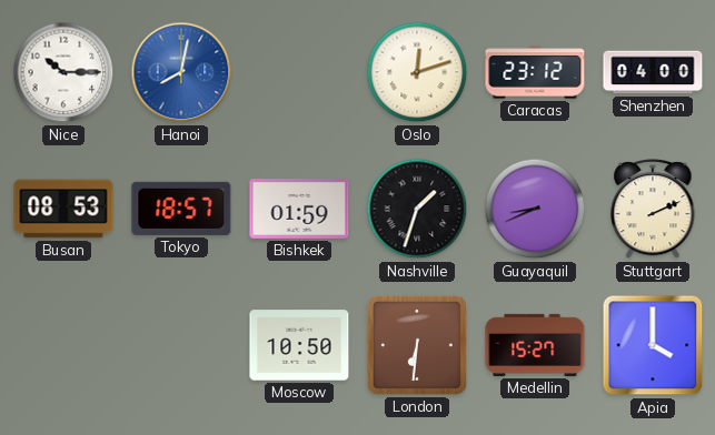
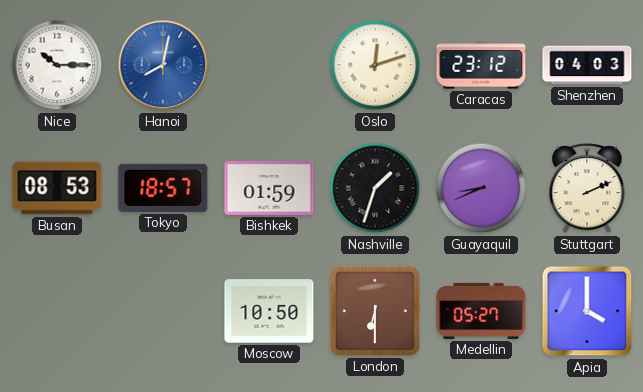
Shenzhen: 04:00 -> 04:03 (587, 65)
London: 6:31 -> 6:30 (375, 311)
Medellin: 15:27 -> 05:27 (481, 311)
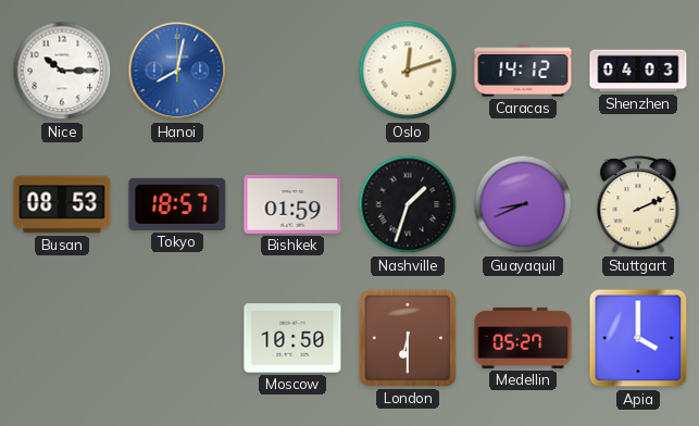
Caracas: 23:12 -> 14:12 (523, 71)
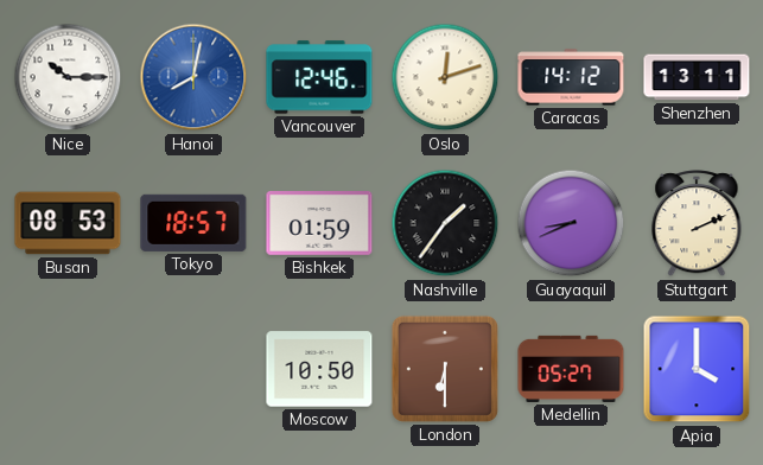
Vancouver: none -> 12:46 (319, 77)
Shenzhen: 04:03 -> 13:11 (697, 77)
Nashville: 1:33 -> 1:36 (445, 223)
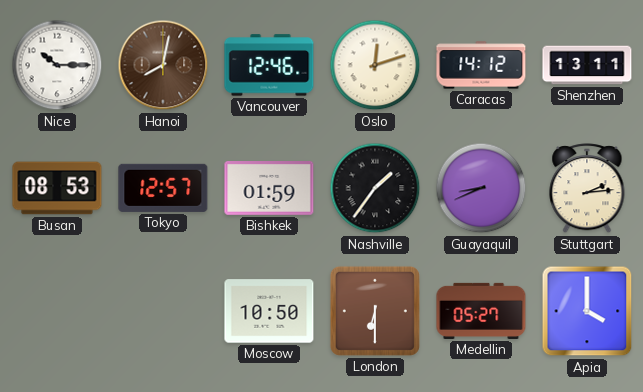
Hanoi dial: blue -> brown (163, 65)
Tokyo: 18:57 -> 12:57 (163, 188)
Stuttgart: 2:11 -> 2:14 (587, 189)
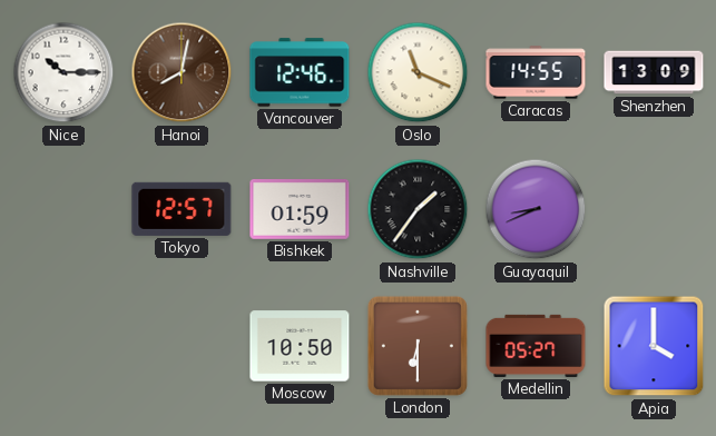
Oslo: 12:12 -> 11:19 (418, 72)
Caracas: 14:12 -> 14:55 (536, 72)
Shenzhen: 13:11 -> 13:09 (654, 72)
Busan: 08:53 -> none (57, 188)
Stuttgart: 2:14 -> none (587, 189)
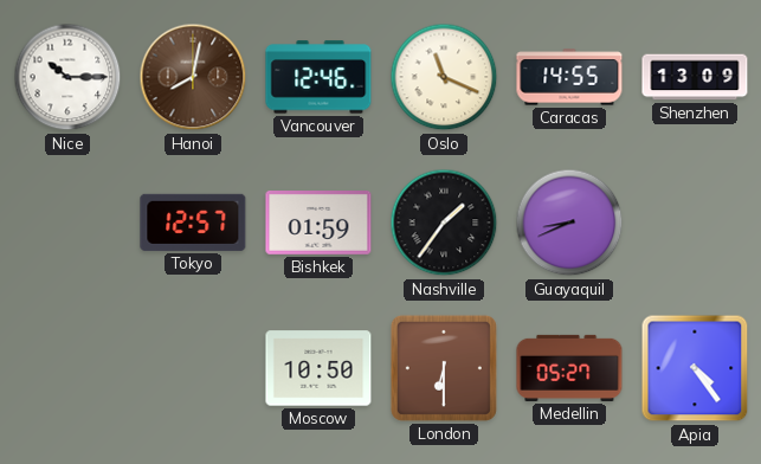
Apia: 4:00 -> 4:24 (695, 368)
